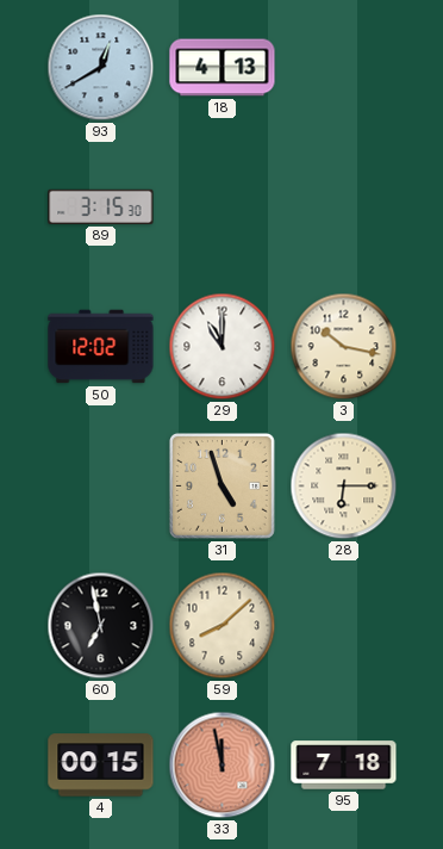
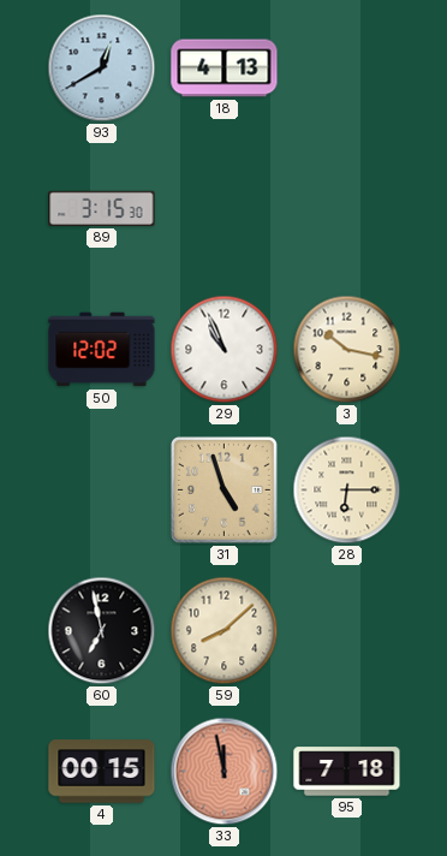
29: 11:00 -> 10:56 (225, 350)
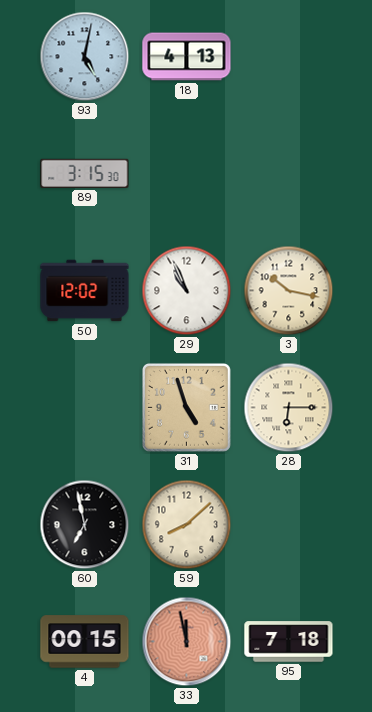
93: 12:40 -> 5:02 (85, 57)
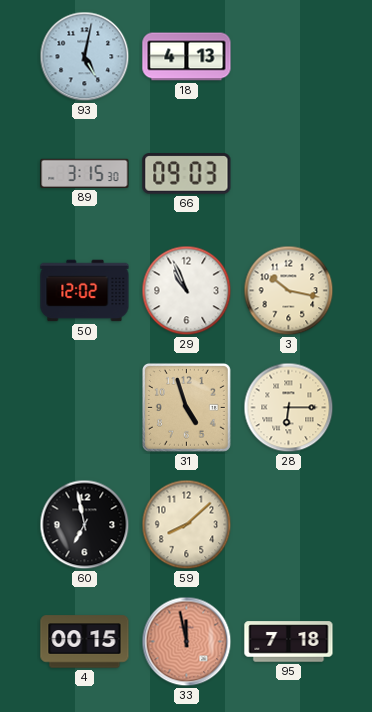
66: none -> 09:03 (187, 174)
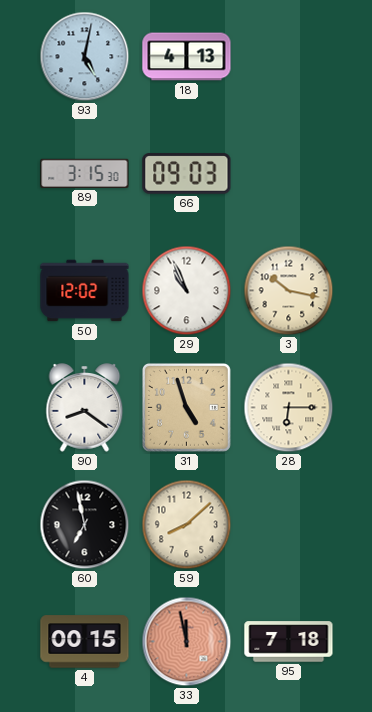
90: none -> 8:21 (85, 408)
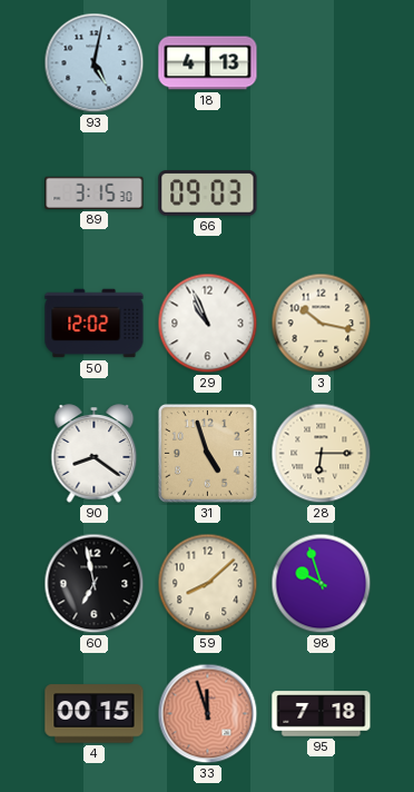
98: none -> 9:57 (322, 584)
33: 11:58 -> 11:57 (208, 714)
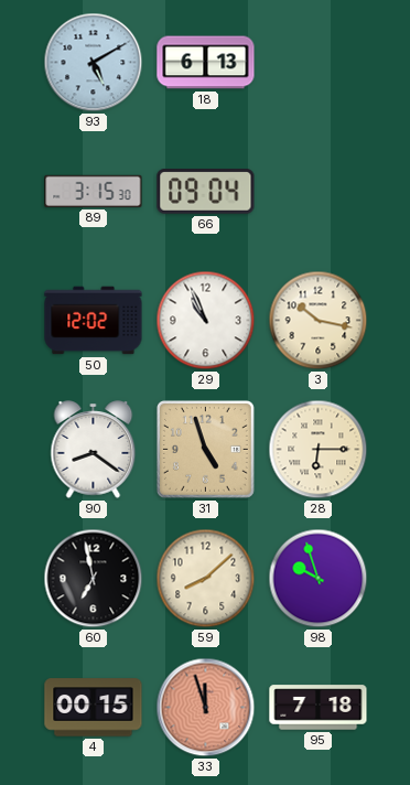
93: 5:02 -> 5:10 (94, 63)
18: 4:13 -> 6:13 (206, 63)
66: 09:03 -> 09:04 (206, 192)
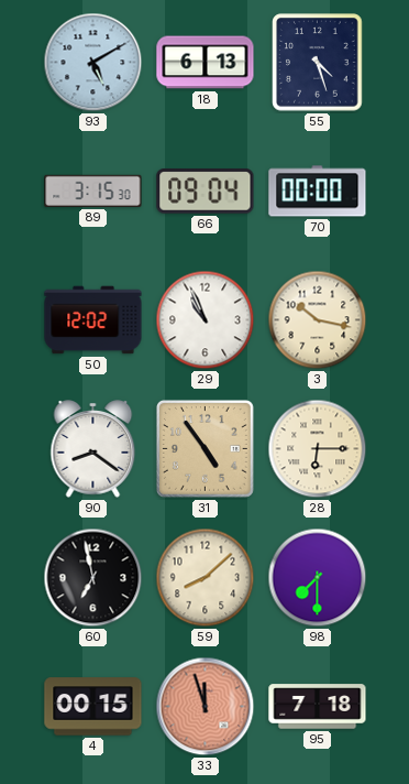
55: none -> 4:27 (318, 63)
70: none -> 00:00 (318, 192)
31: 4:57 -> 4:54 (204, 448)
98: 9:57 -> 7:30 (318, 578)
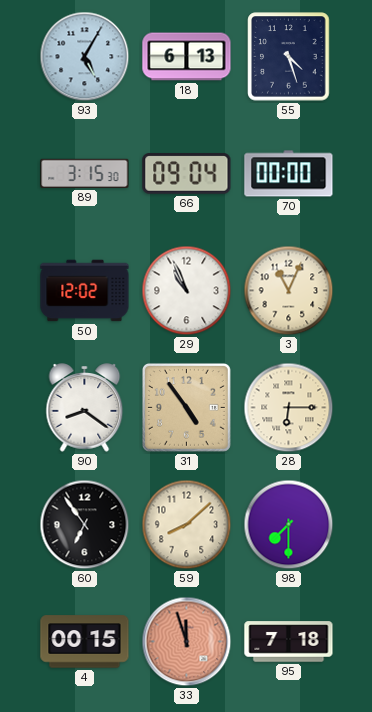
93: 5:10 -> 5:05 (85, 57)
3: 10:17 -> 11:04 (289, 291)
60: 6:58 -> 6:54 (85, 525)
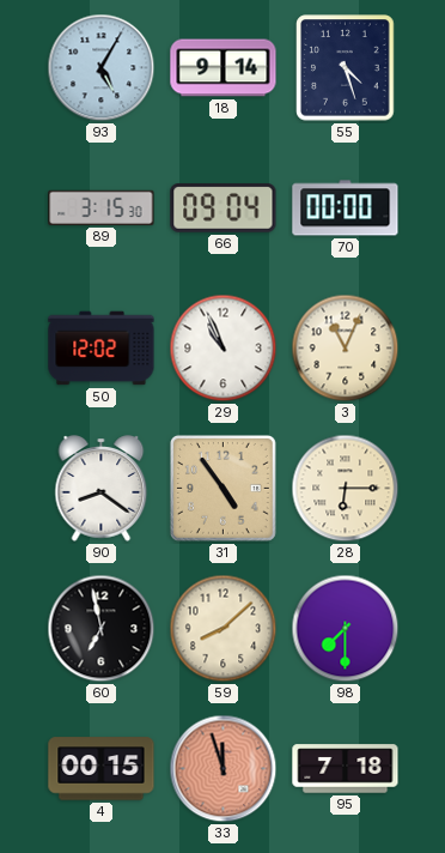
18: 6:13 -> 9:14 (224, 68)
60: 6:54 -> 6:58 (102, 629)
